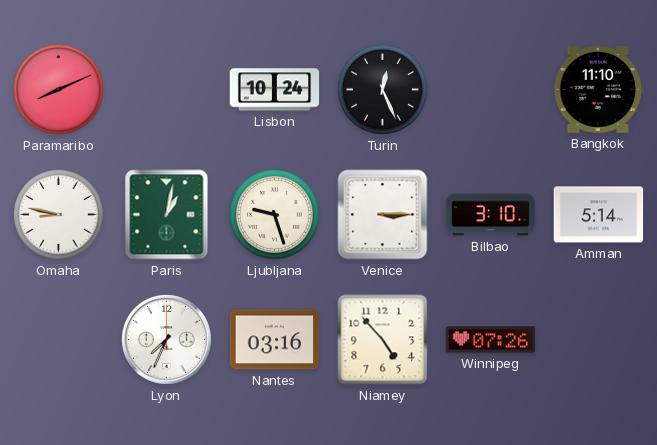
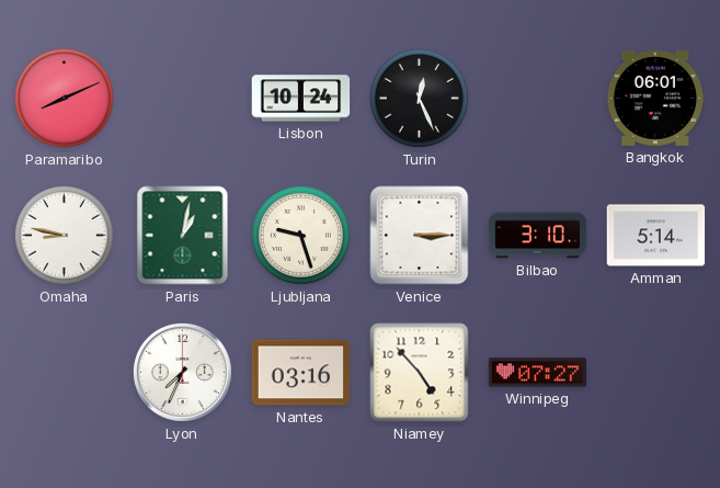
Bangkok: 11:10 -> 06:01 (656, 99)
Winnipeg: 07:26 -> 07:27 (538, 373)
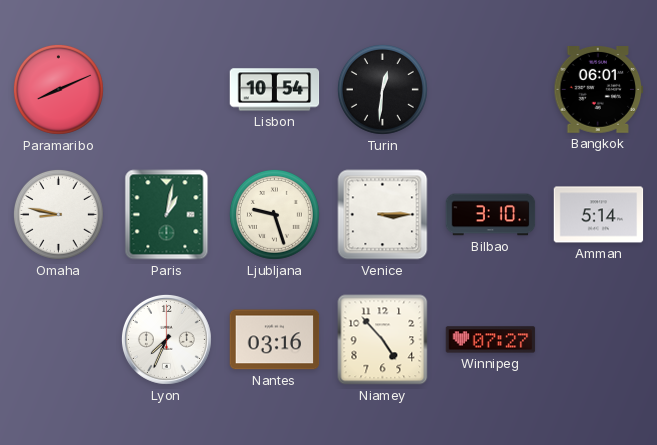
Lisbon: 10:24 -> 10:54 (275, 90)
Turin: 12:26 -> 12:31 (382, 89)
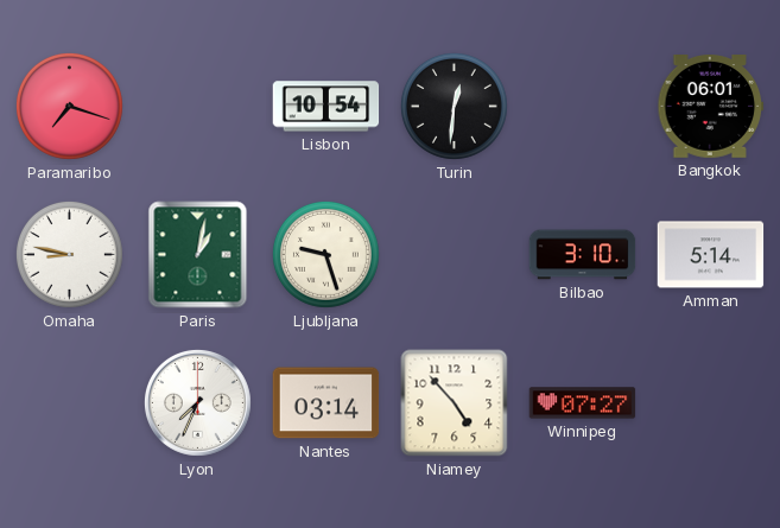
Paramaribo: 8:11 -> 7:18 (69, 106)
Venice: 3:15 -> none (383, 215)
Nantes: 03:16 -> 03:14 (326, 403)
